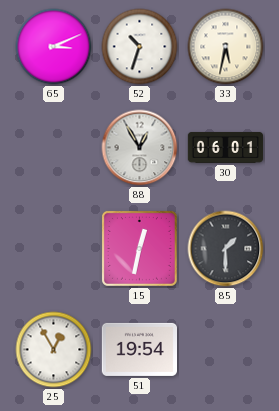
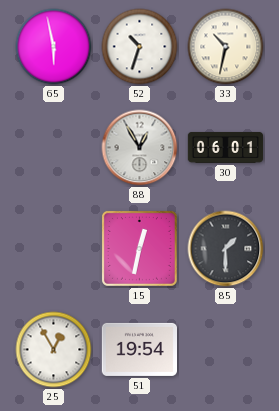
65: 3:11 -> 5:58 (54, 47)
33: 5:32 -> 10:32 (226, 47)
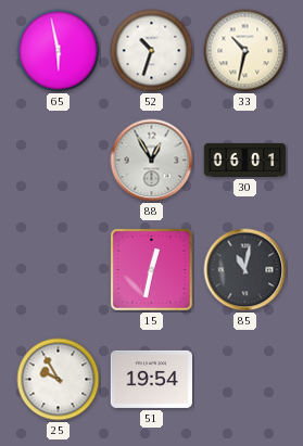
85: 1:30 -> 11:02 (245, 270)
25: 12:55 -> 9:55 (59, 380)
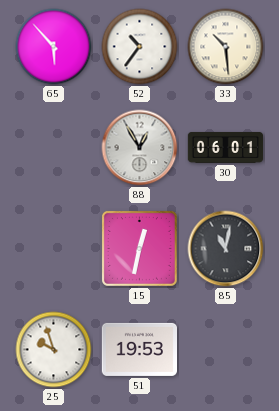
65: 5:58 -> 5:53 (54, 47)
52: 10:33 -> 10:36 (140, 47)
33: 10:32 -> 10:29 (226, 47)
25: 9:55 -> 9:57 (54, 350)
51: 19:54 -> 19:53 (139, 349)
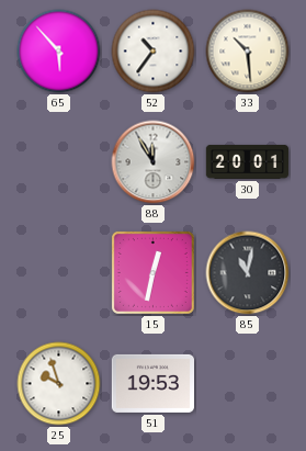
88: 12:55 -> 11:55 (154, 162)
30: 06:01 -> 20:01 (248, 161)
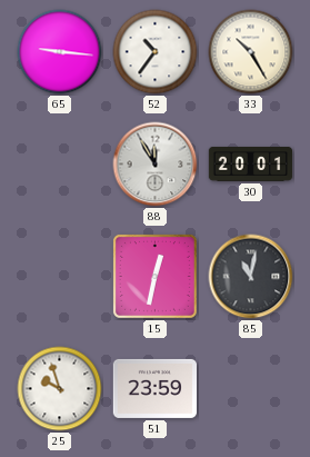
65: 5:53 -> 9:16 (60, 52)
33: 10:29 -> 10:25 (251, 52)
51: 19:53 -> 23:59 (154, 388)
